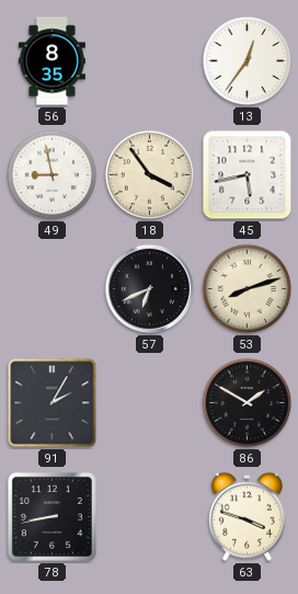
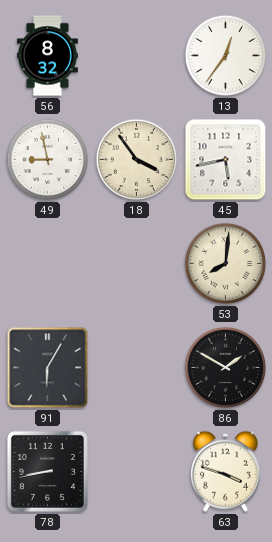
56: 8:35 -> 8:32 (47, 56)
57: 6:41 -> none (149, 288)
53: 8:12 -> 8:01 (226, 264)
91: 2:05 -> 6:05 (48, 368)
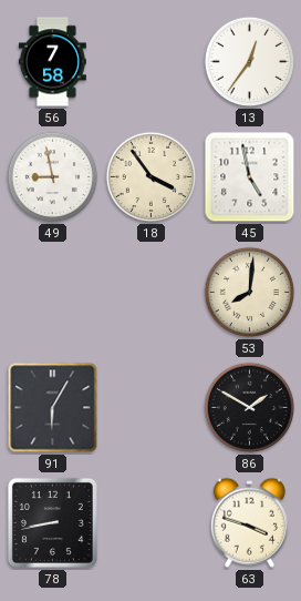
56: 8:32 -> 7:58 (52, 62)
45: 5:43 -> 4:58 (250, 177)
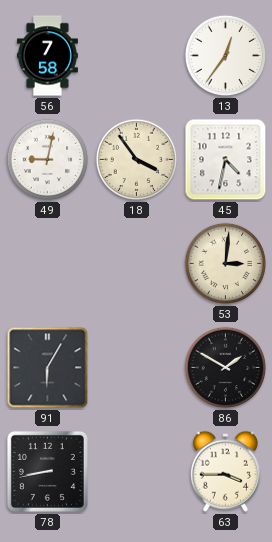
49: 8:58 -> 9:02 (48, 160)
45: 4:58 -> 4:32 (226, 160)
53: 8:01 -> 3:01 (226, 264)
63: 3:48 -> 3:45 (225, 471)
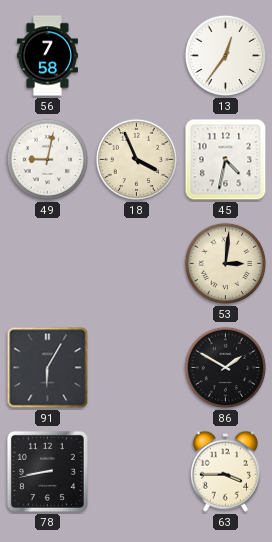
18: 3:54 -> 3:56 (137, 160)
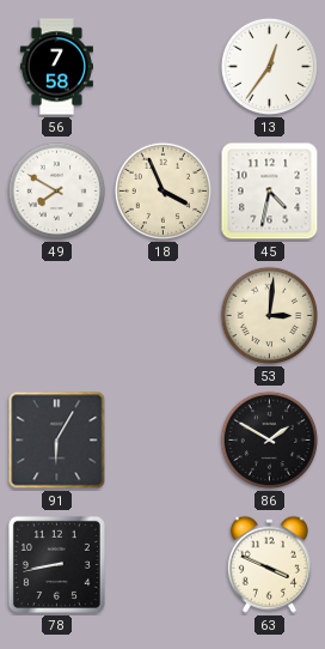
49: 9:02 -> 7:50 (57, 192)
63: 3:45 -> 3:49 (269, 564)
